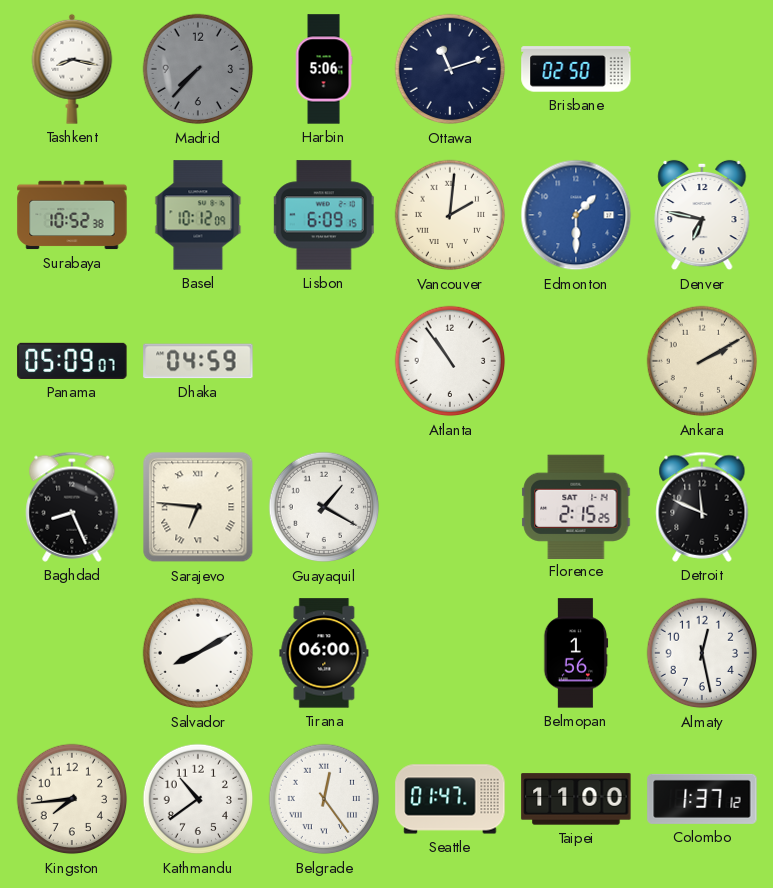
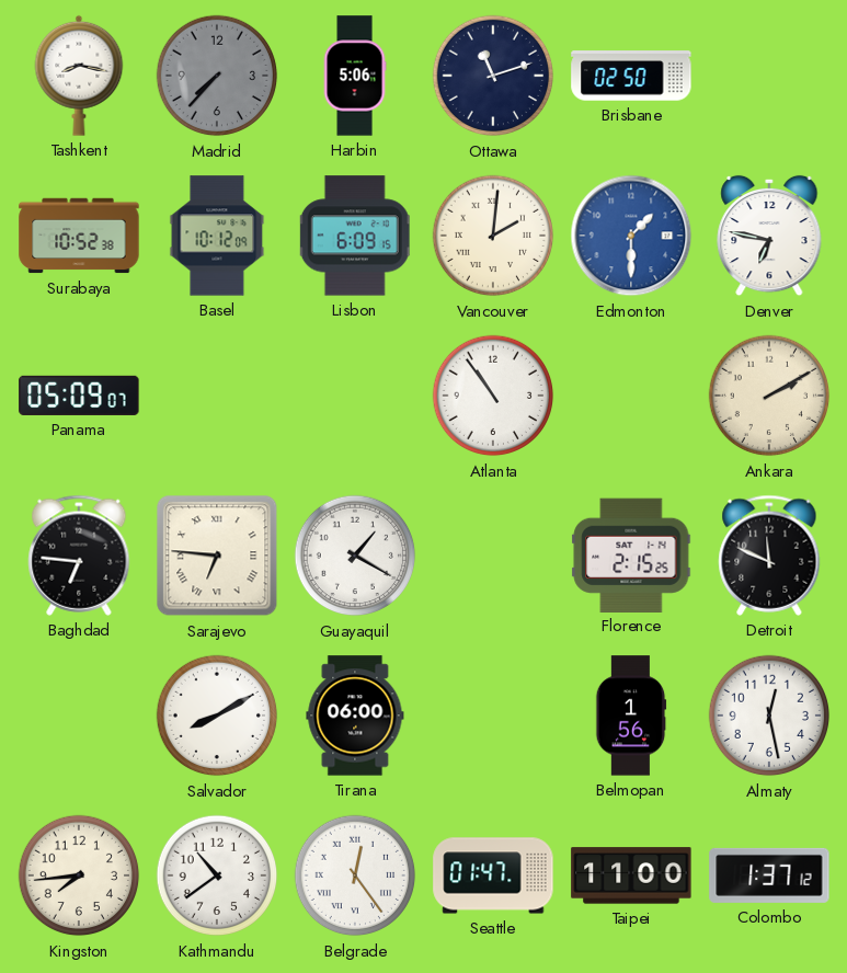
Dhaka: 04:59 -> none (198, 361)
Baghdad: 8:26 -> 6:46 (79, 556)
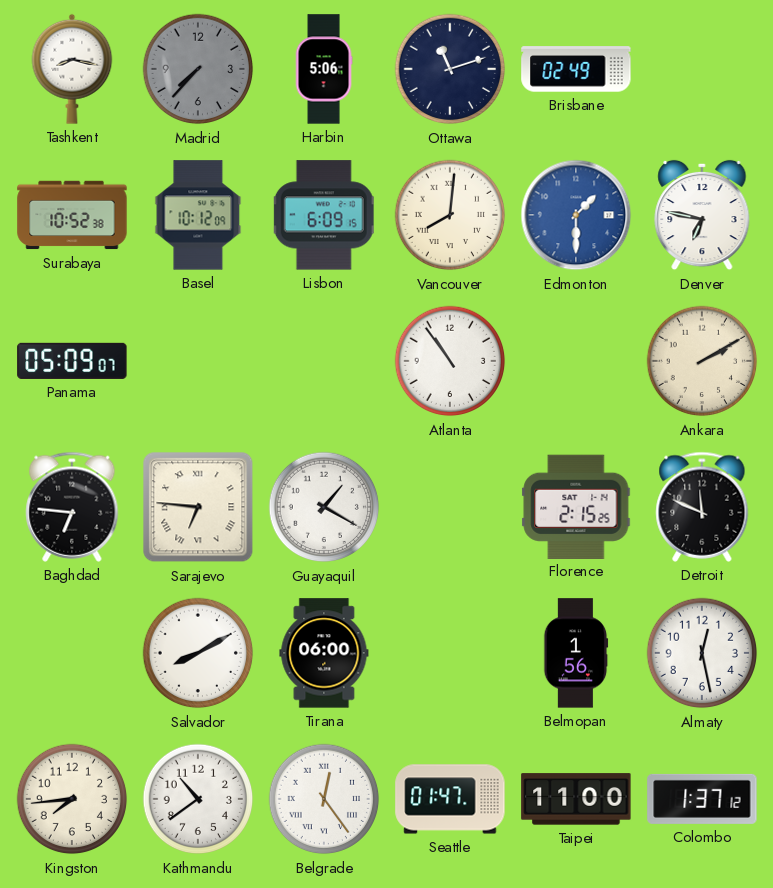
Brisbane: 02:50 -> 02:49 (576, 69)
Vancouver: 2:01 -> 8:01 (450, 215)
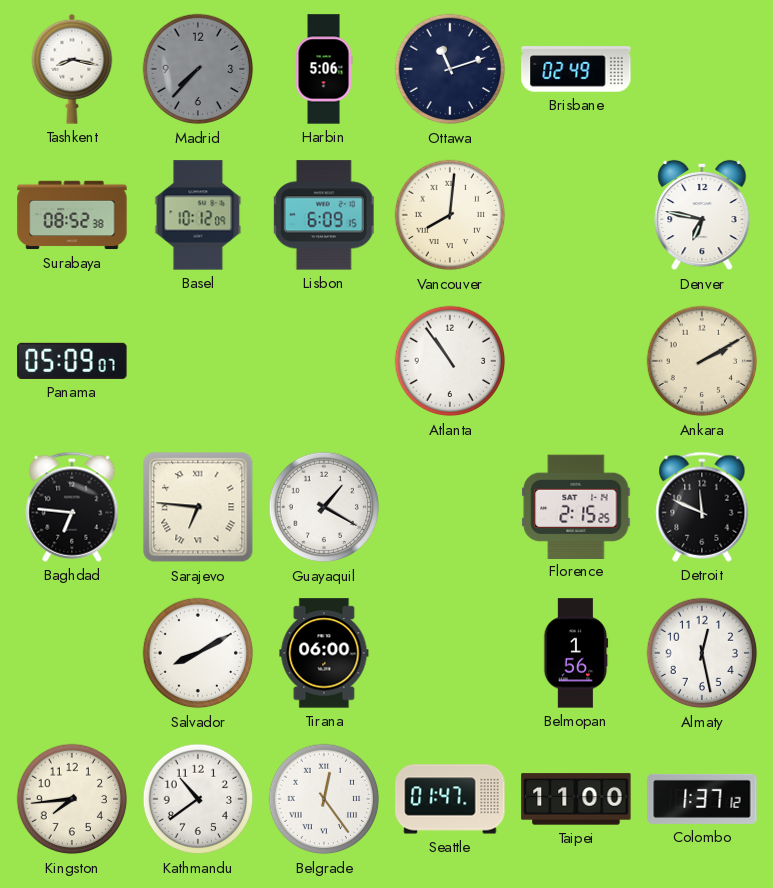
Surabaya: 10:52 -> 08:52 (72, 215)
Edmonton: 1:30 -> none (576, 215)
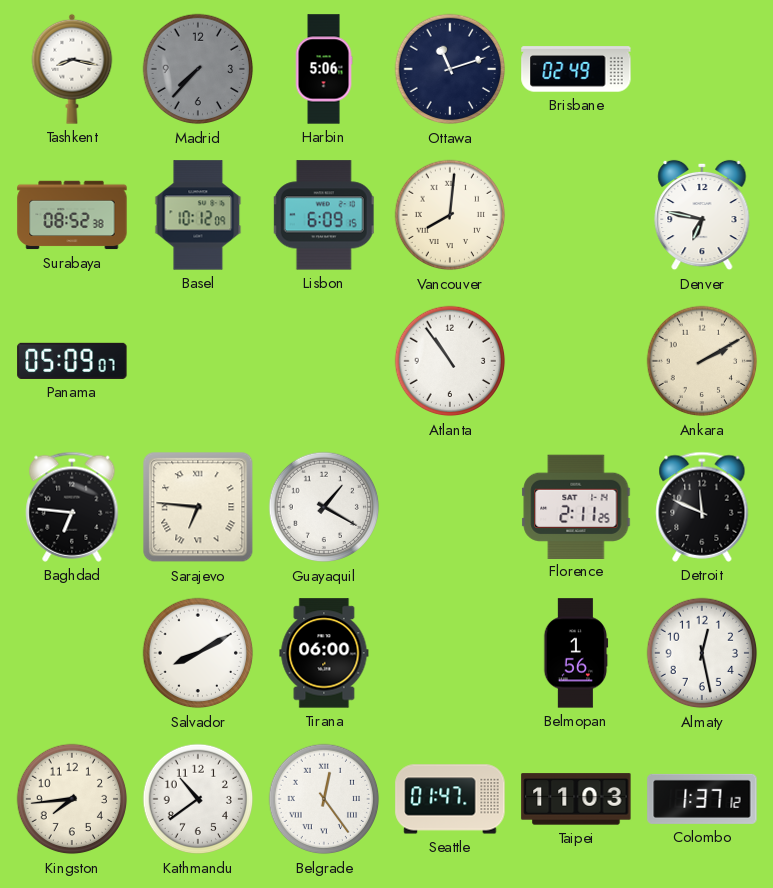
Florence: 2:15 -> 2:11 (576, 506)
Taipei: 11:00 -> 11:03 (576, 799)
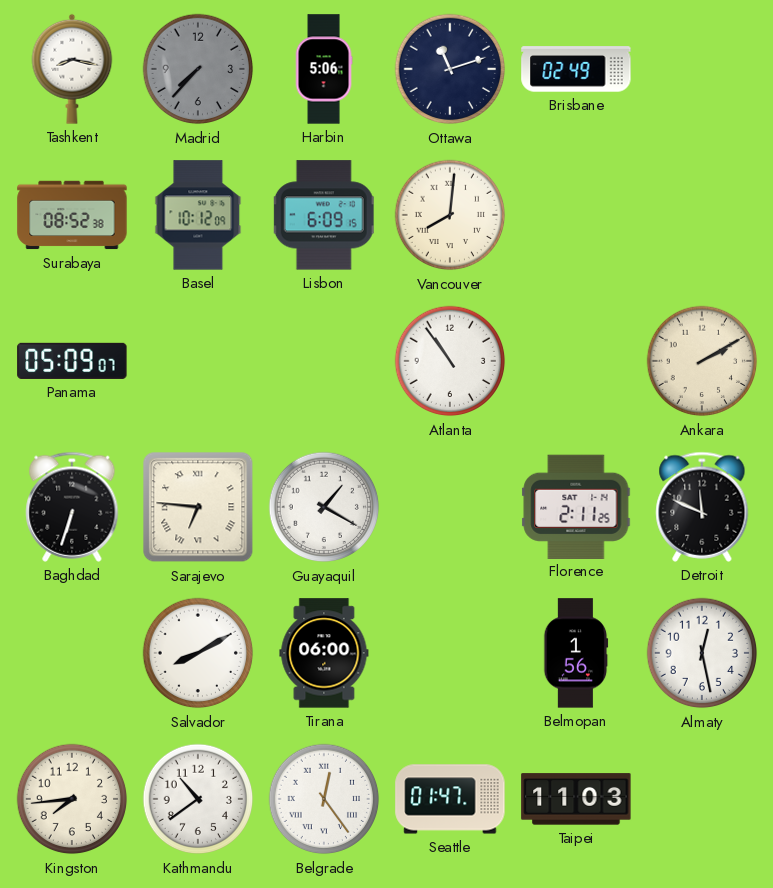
Denver: 6:47 -> none (702, 215)
Baghdad: 6:46 -> 6:33 (72, 507)
Colombo: 1:37 -> none (702, 799)
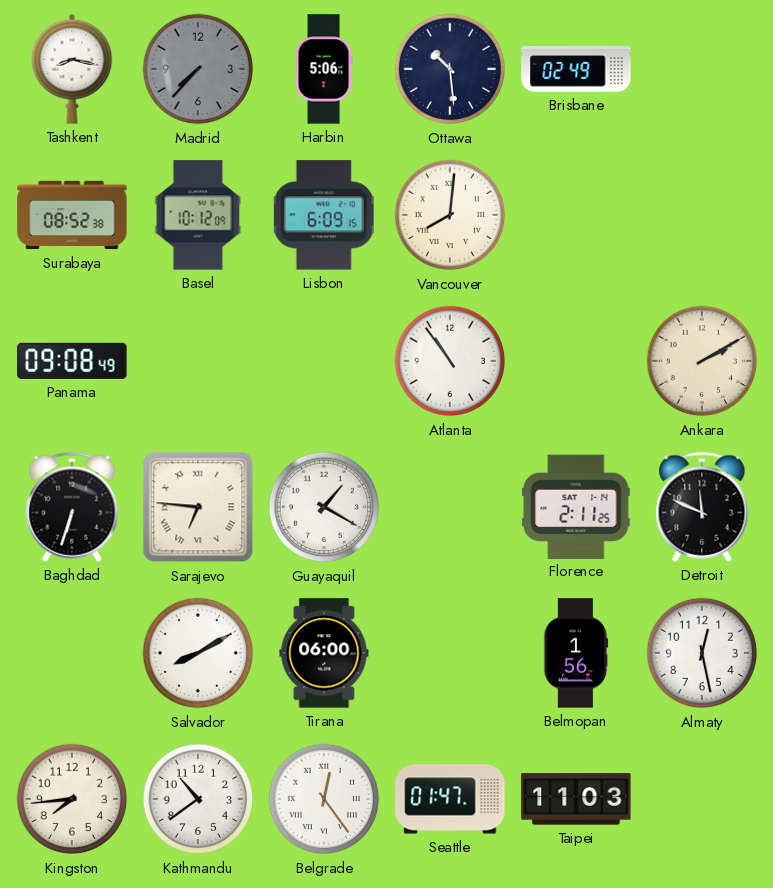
Ottawa: 11:12 -> 10:29 (450, 69)
Panama: 05:09 -> 09:08 (72, 361)
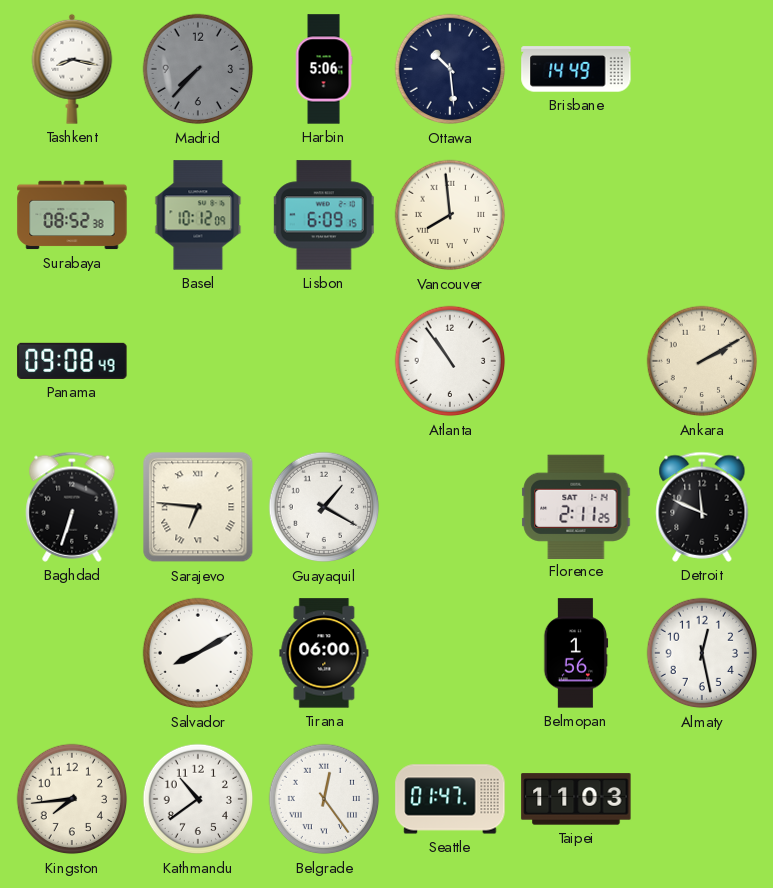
Brisbane: 02:49 -> 14:49 (576, 69)
Vancouver: 8:01 -> 7:59 (450, 215)
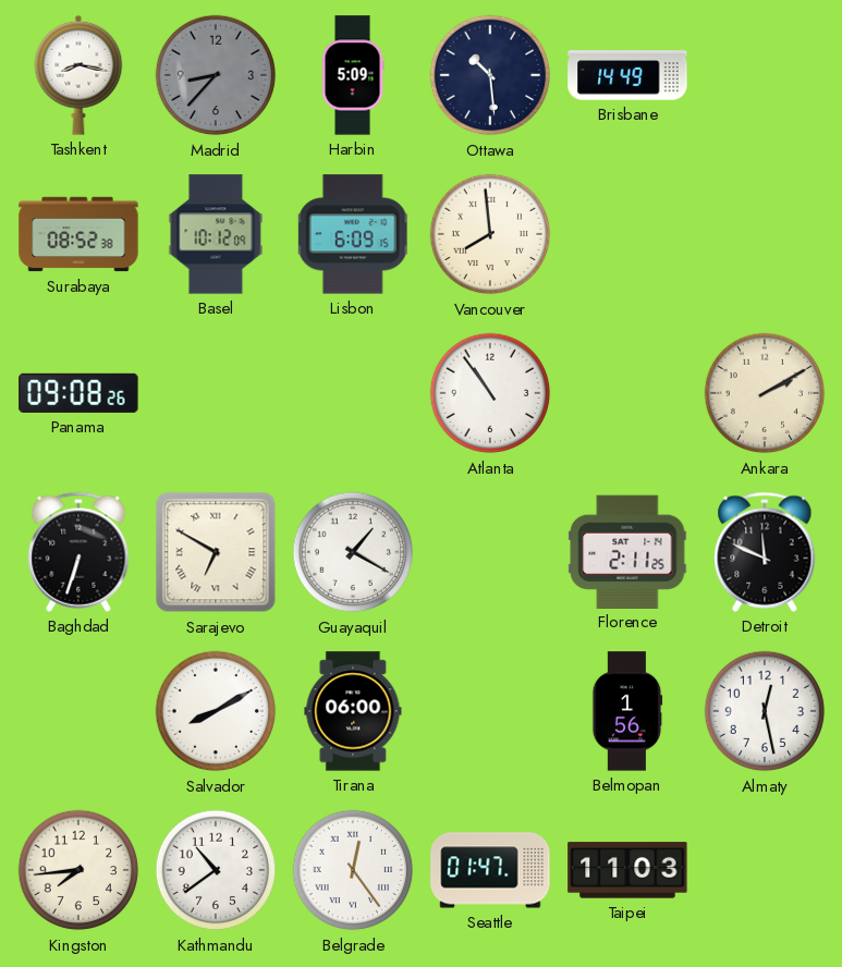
Madrid: 7:37 -> 8:37 (216, 75)
Harbin: 5:06 -> 5:09 (353, 75)
Panama: 09:08:49 -> 09:08:26 (78, 393)
Sarajevo: 6:46 -> 6:50 (216, 552)
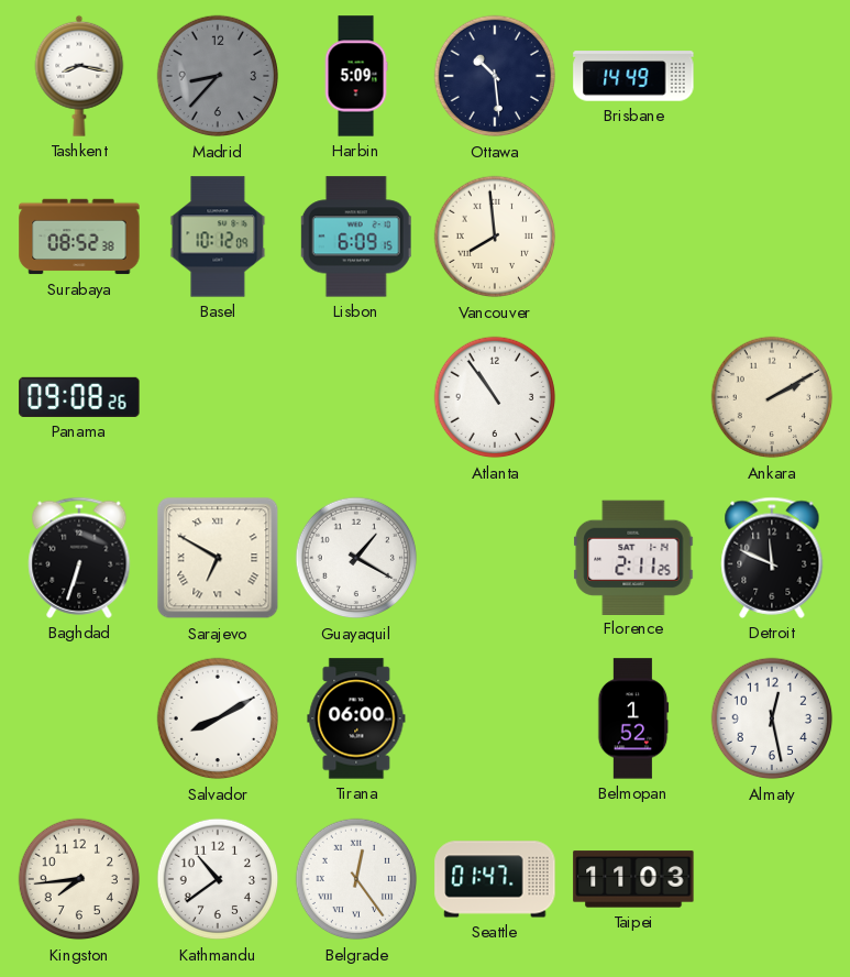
Belmopan: 1:56 -> 1:52 (633, 718)
